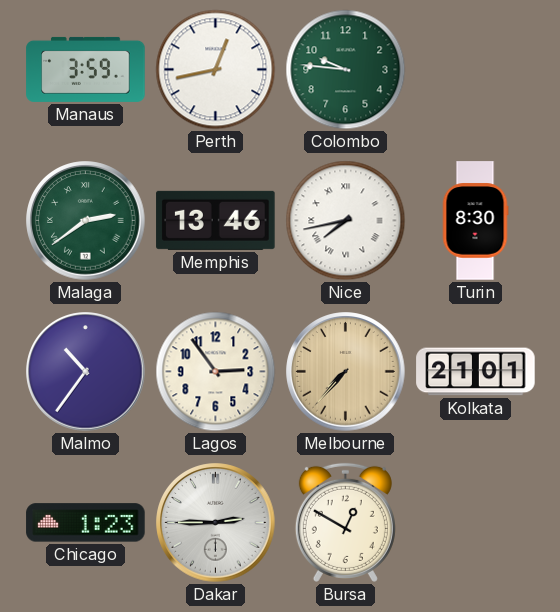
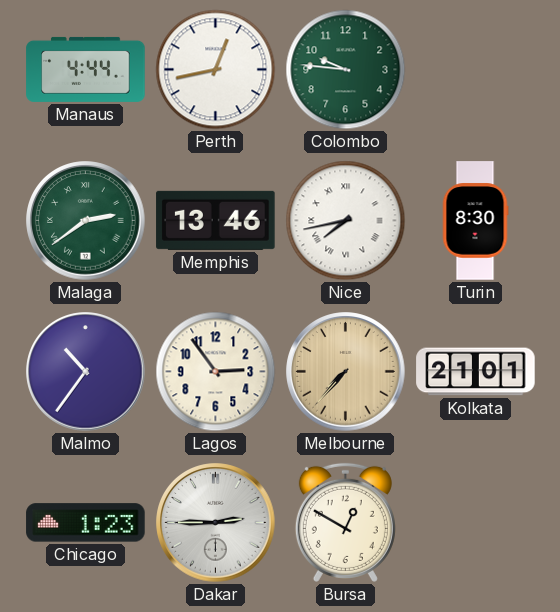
Manaus: 3:59 -> 4:44 (86, 69)
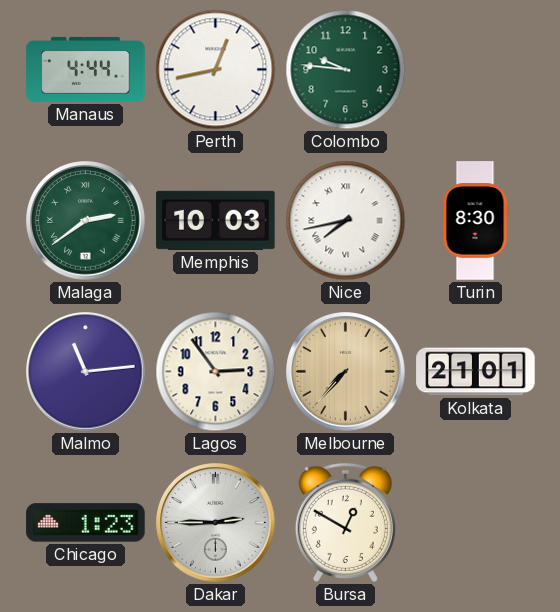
Memphis: 13:46 -> 10:03 (216, 220)
Malmo: 10:36 -> 11:14 (86, 372)
